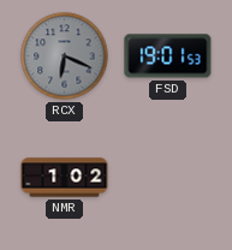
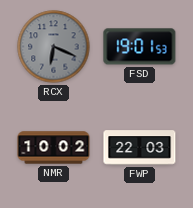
NMR: 1:02 -> 10:02 (54, 148)
FWP: none -> 22:03 (140, 148)
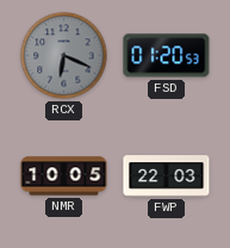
FSD: 19:01 -> 01:20 (167, 56)
NMR: 10:02 -> 10:05 (64, 176)
